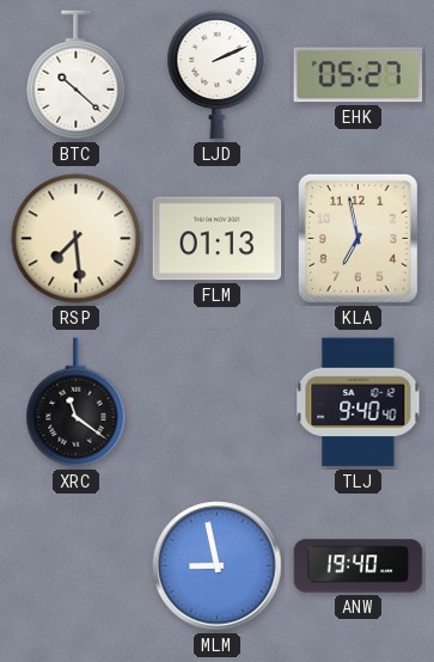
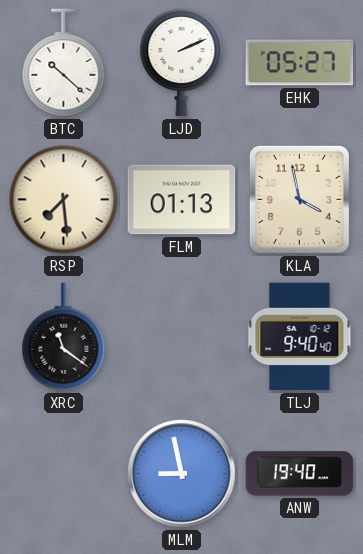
KLA: 6:58 -> 3:58 (299, 199)
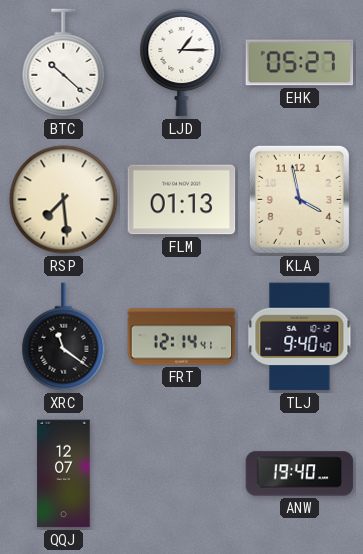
LJD: 2:11 -> 1:15 (182, 63)
FRT: none -> 12:14 (182, 337)
QQJ: none -> 12:07 (64, 474)
MLM: 8:58 -> none (182, 474)
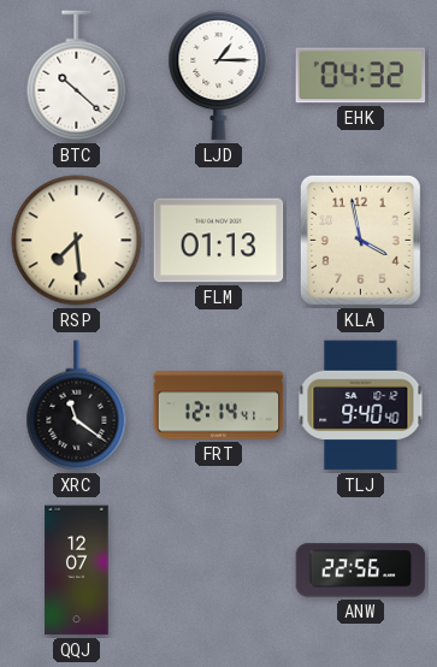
EHK: 05:27 -> 04:32 (361, 76)
ANW: 19:40 -> 22:56 (361, 571)
